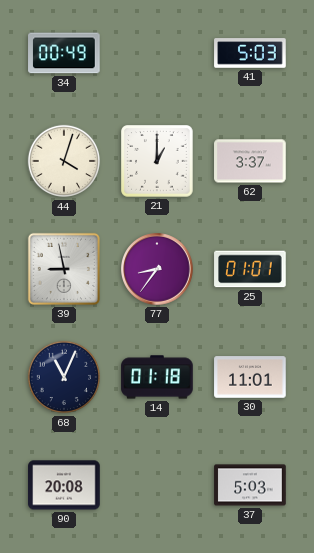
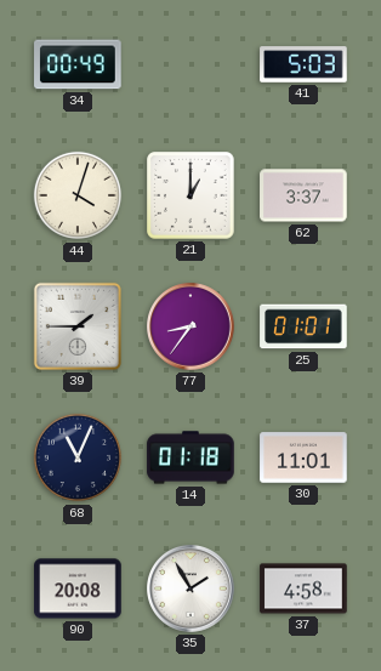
39: 8:58 -> 1:45 (78, 326)
35: none -> 1:55 (192, 590)
37: 5:03 -> 4:58 (303, 588)
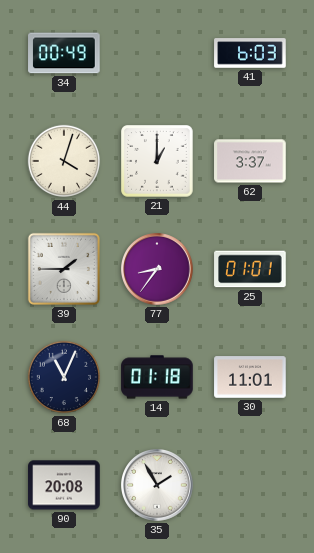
41: 5:03 -> 6:03 (250, 53)
37: 4:58 -> none (303, 588)
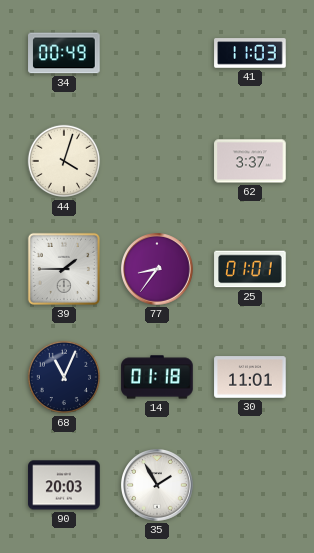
41: 6:03 -> 11:03 (250, 53)
21: 1:00 -> none (157, 161)
90: 20:08 -> 20:03 (64, 485)
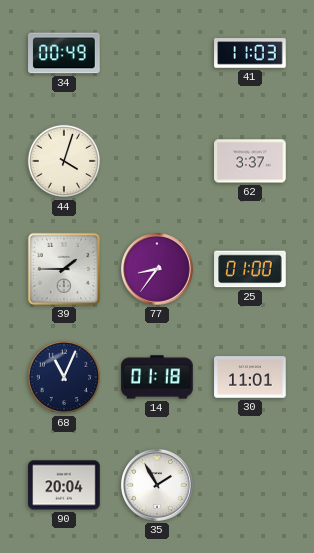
25: 01:01 -> 01:00 (250, 269)
90: 20:03 -> 20:04 (64, 485)
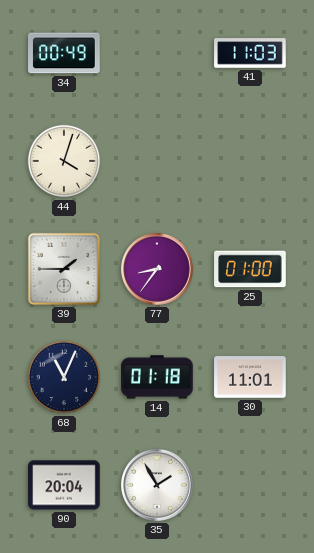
62: 3:37 -> none (250, 161)
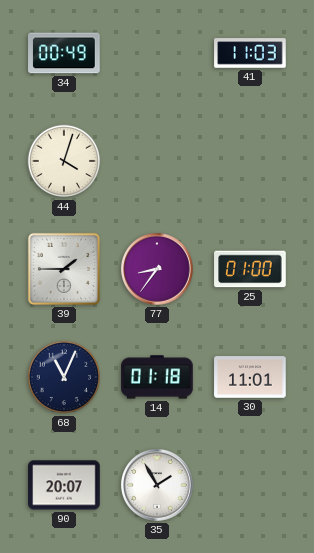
90: 20:04 -> 20:07 (64, 485)
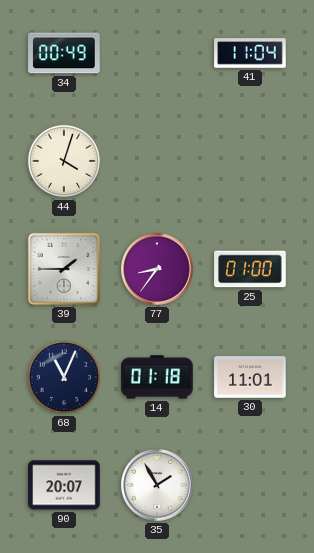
41: 11:03 -> 11:04 (250, 53)
